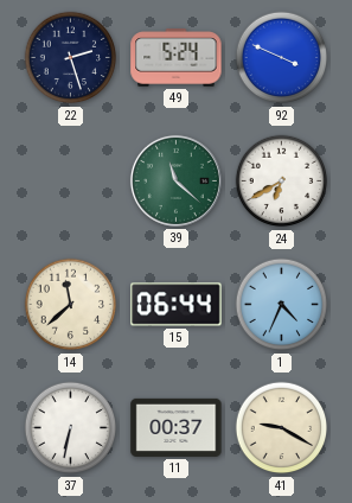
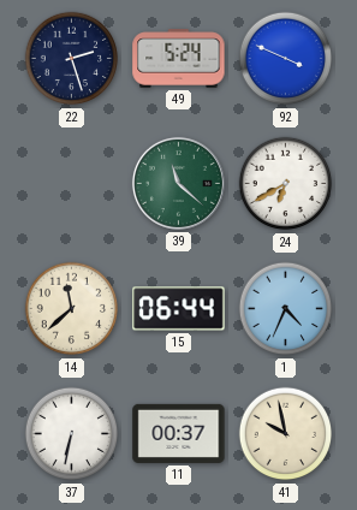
41: 9:20 -> 9:58 (286, 434)
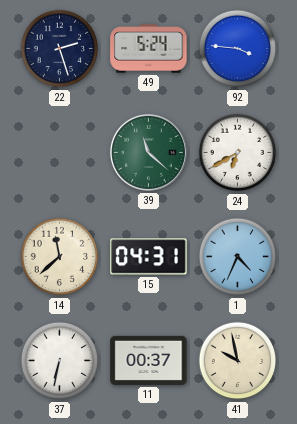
92: 3:49 -> 3:46 (238, 49)
15: 06:44 -> 04:31 (149, 257)
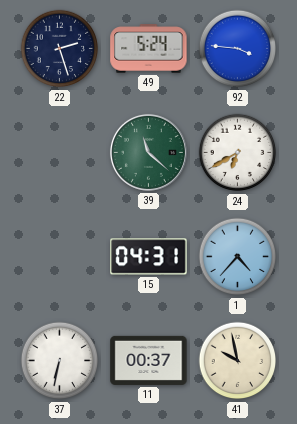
14: 11:38 -> none (60, 257)
1: 4:34 -> 4:37 (238, 257)
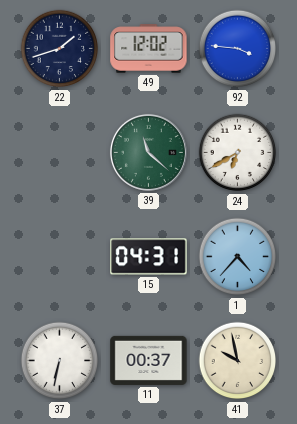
22: 2:27 -> 1:42 (60, 49)
49: 5:24 -> 12:02 (149, 49)
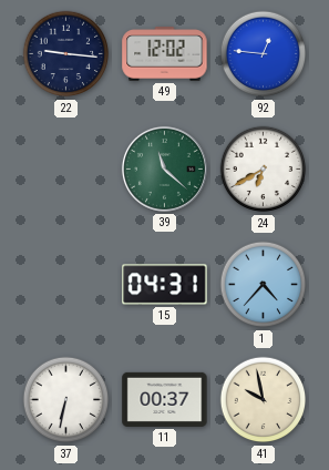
22: 1:42 -> 9:16 (66, 54)
92: 3:46 -> 12:46 (264, 54)
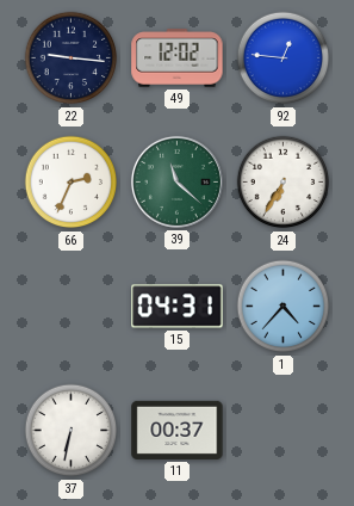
66: none -> 2:34 (72, 183)
24: 6:40 -> 6:35 (284, 183)
41: 9:58 -> none (264, 400)
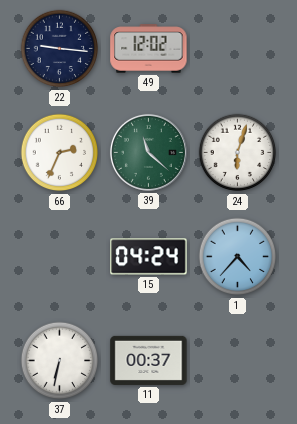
92: 12:46 -> none (284, 58)
24: 6:35 -> 6:03 (238, 153)
15: 04:31 -> 04:24 (149, 257)
